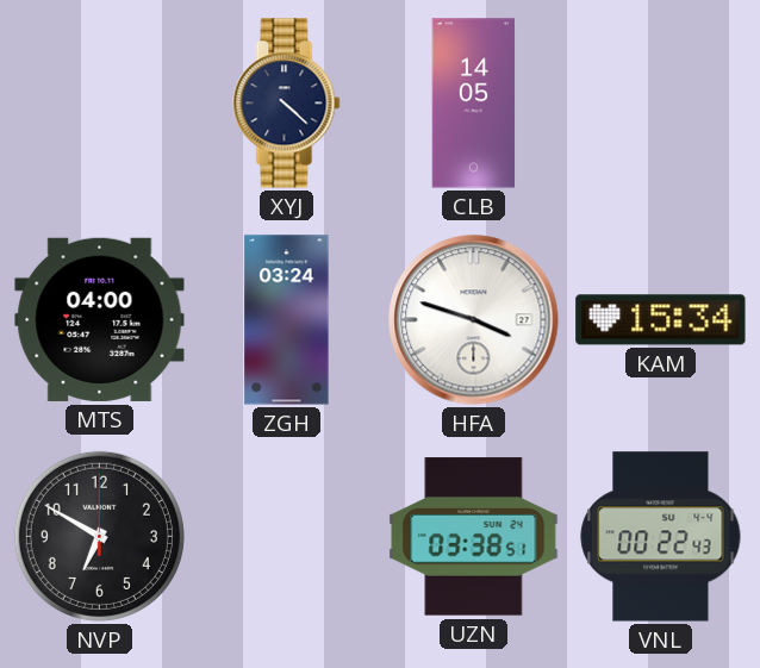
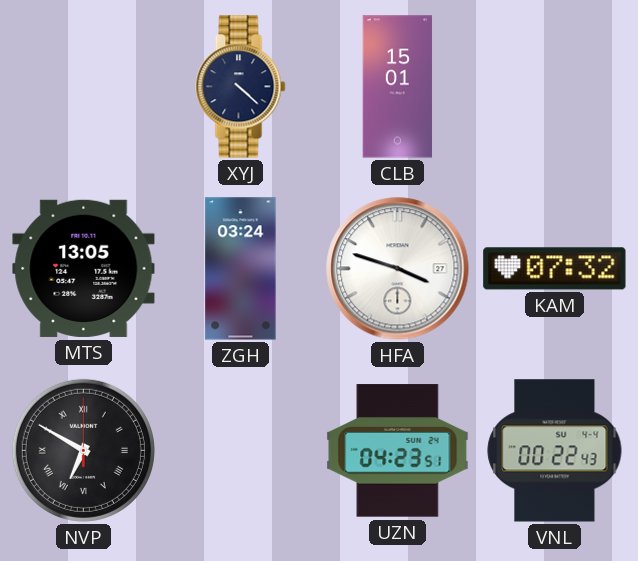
CLB: 14:05 -> 15:01 (398, 87)
MTS: 04:00 -> 13:05 (84, 268)
KAM: 15:34 -> 07:32 (555, 269)
NVP numerals: Arabic -> Roman (83, 450)
UZN: 03:38 -> 04:23 (398, 451)
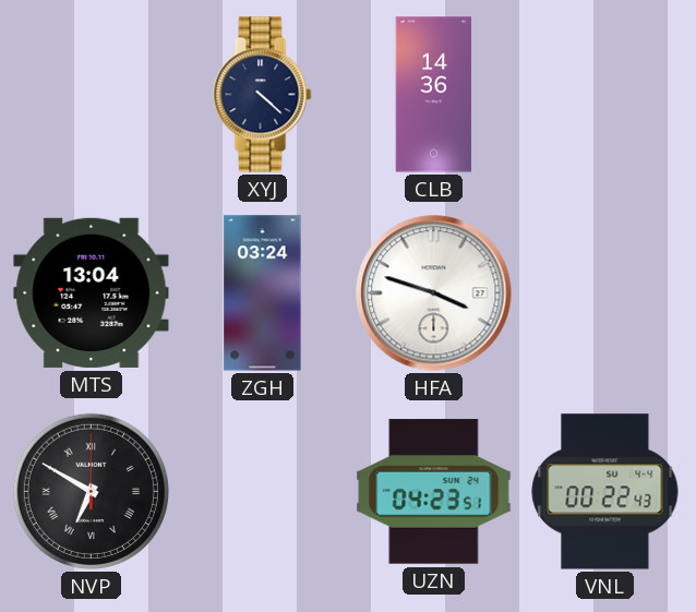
CLB: 15:01 -> 14:36 (434, 95)
MTS: 13:05 -> 13:04 (92, 292)
KAM: 07:32 -> none (555, 269)
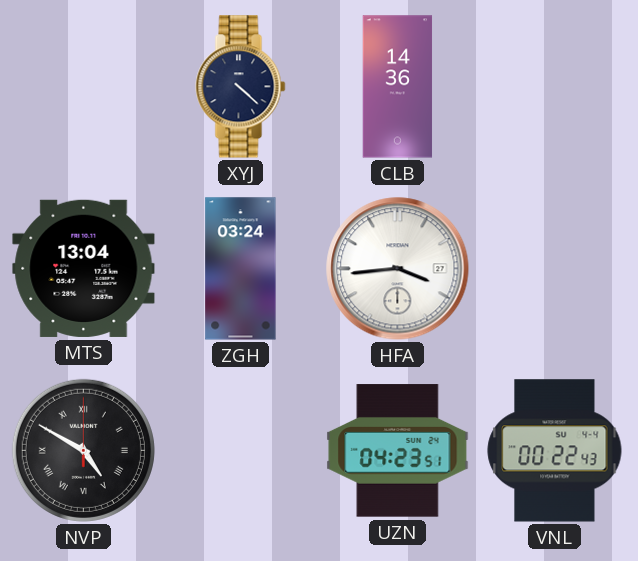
HFA: 3:48 -> 3:44 (398, 269)
NVP: 6:50 -> 4:50 (83, 450)
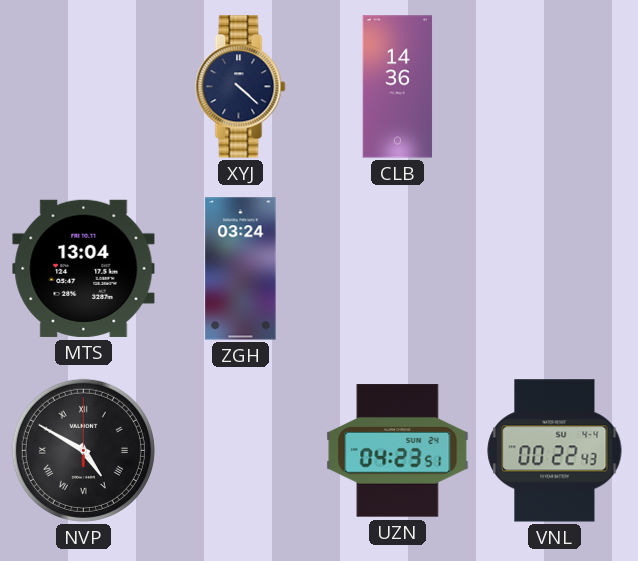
HFA: 3:44 -> none (398, 269)
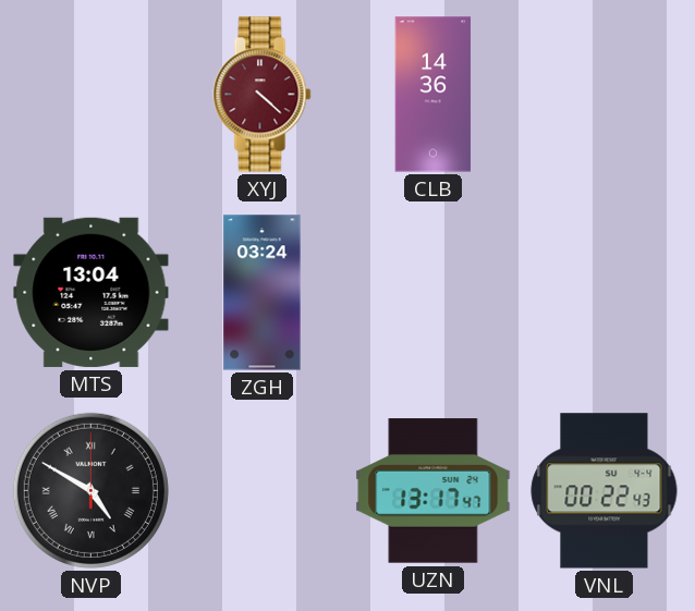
XYJ dial: navy -> burgundy (263, 95)
UZN: 04:23 -> 13:17 (434, 491)
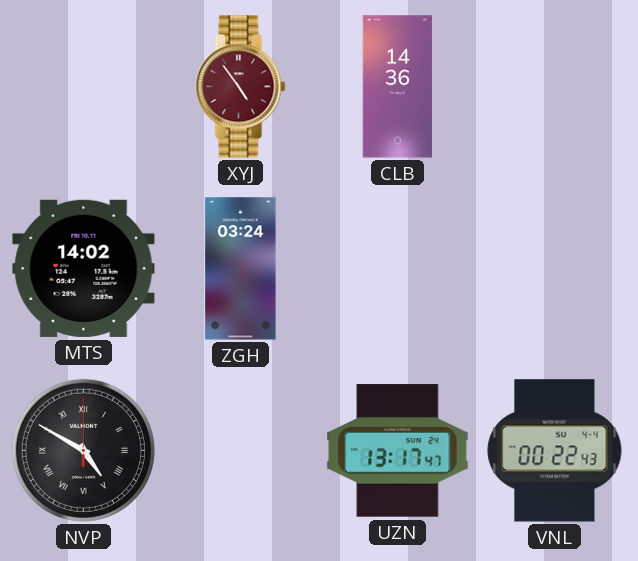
XYJ: 4:22 -> 4:54 (241, 87)
MTS: 13:04 -> 14:02 (84, 268)
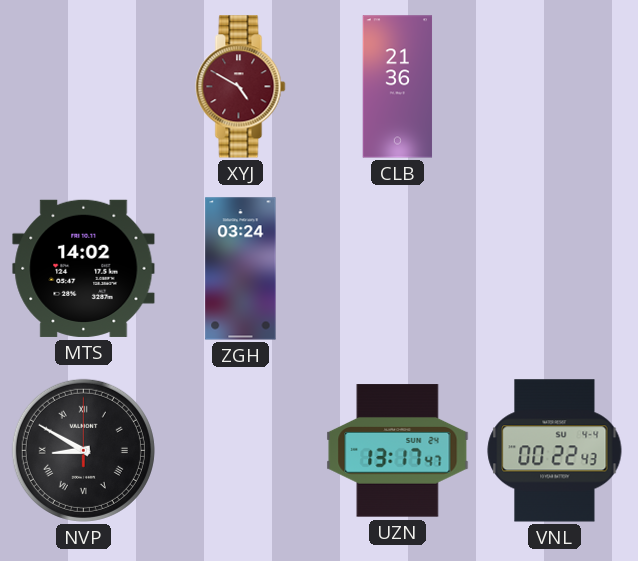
XYJ: 4:54 -> 4:50 (241, 87)
CLB: 14:36 -> 21:36 (398, 87)
NVP: 4:50 -> 8:50 (83, 450)
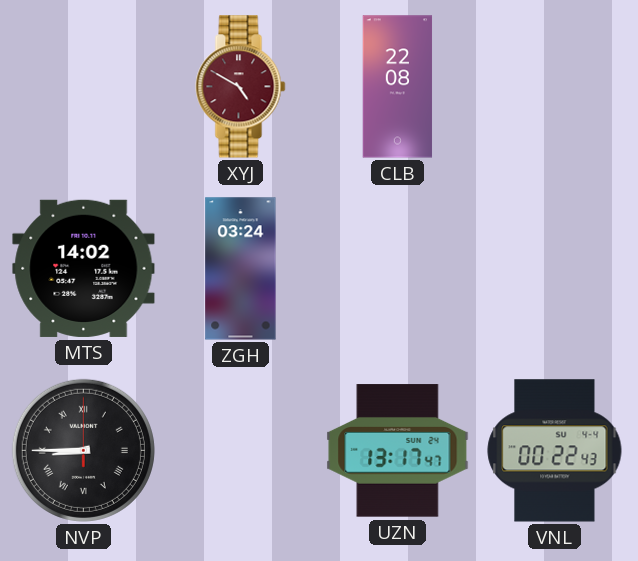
CLB: 21:36 -> 22:08 (398, 87)
NVP: 8:50 -> 8:45 (83, 450)
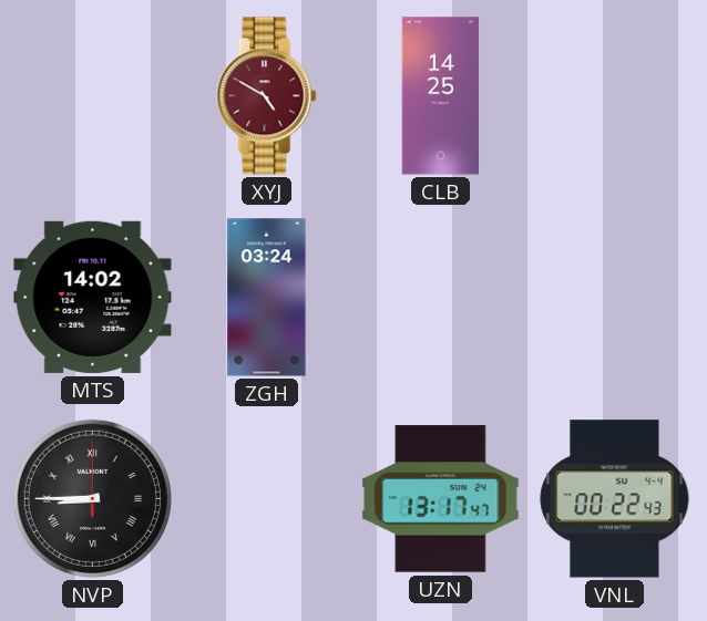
CLB: 22:08 -> 14:25 (441, 96)
